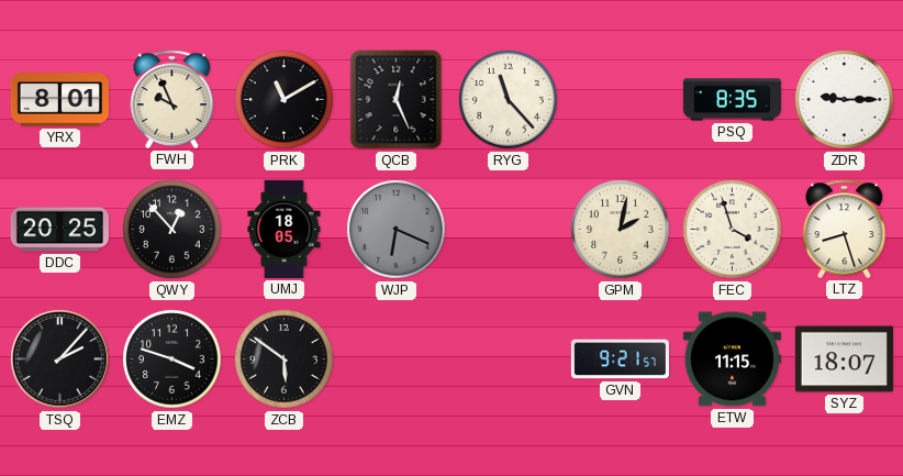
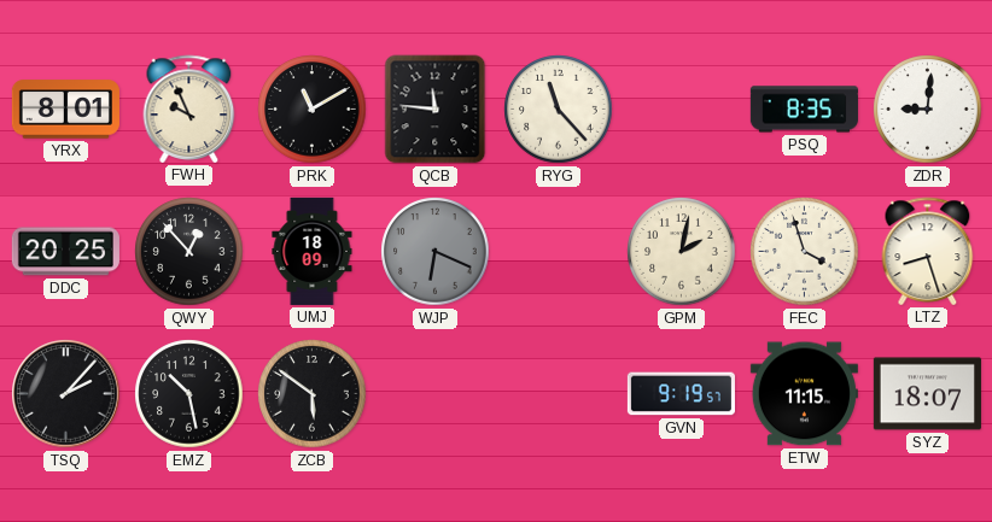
QCB: 12:26 -> 11:46 (436, 110)
ZDR: 9:15 -> 9:01 (928, 110)
UMJ: 18:05 -> 18:09 (313, 251)
EMZ: 3:48 -> 10:28 (189, 394)
GVN: 9:21 -> 9:19 (681, 394)
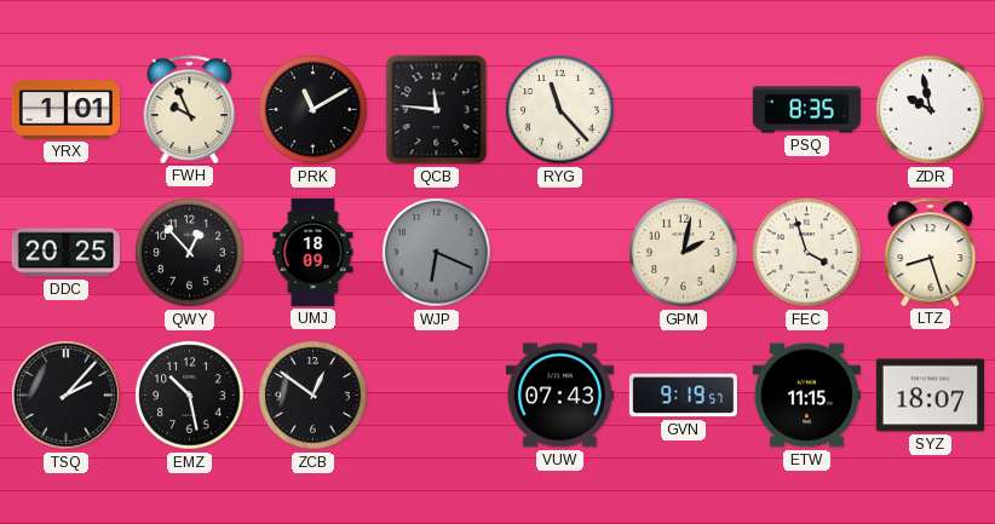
YRX: 8:01 -> 1:01 (65, 110)
ZDR: 9:01 -> 9:58 (931, 110)
ZCB: 5:51 -> 12:51 (314, 396)
VUW: none -> 07:43 (559, 396)
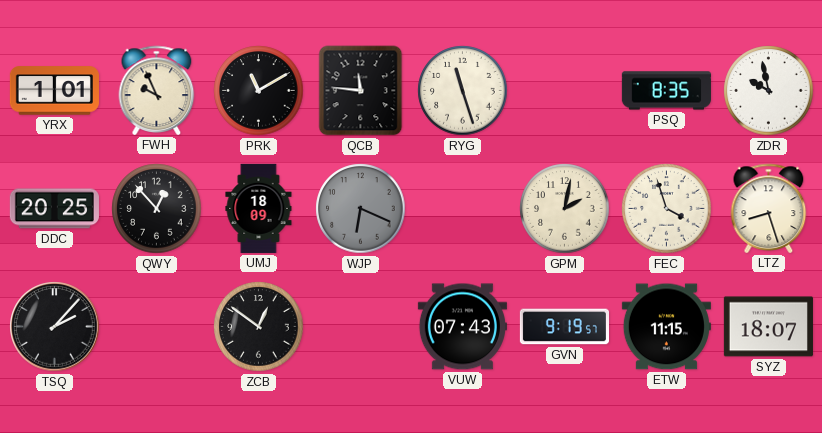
RYG: 11:23 -> 11:27 (463, 91)
EMZ: 10:28 -> none (190, 396)
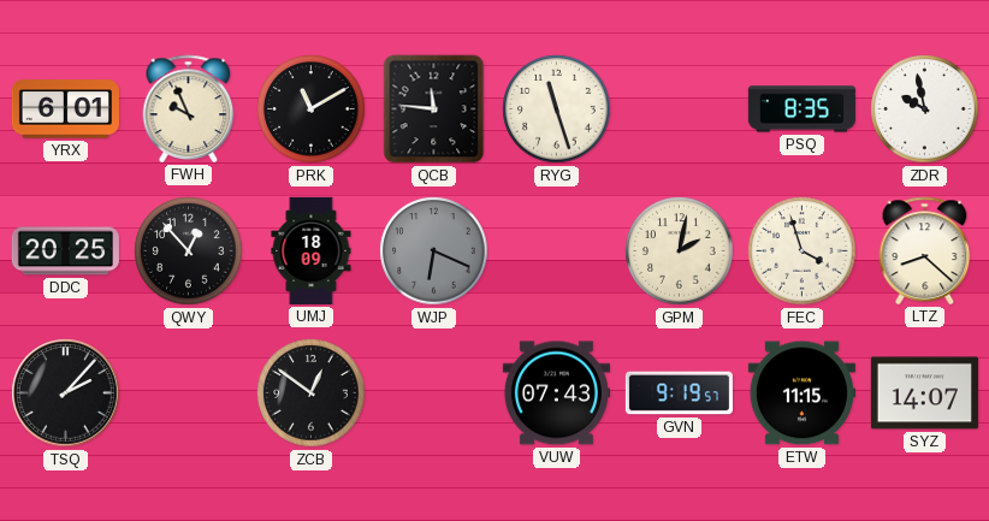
YRX: 1:01 -> 6:01 (65, 109)
LTZ: 8:27 -> 8:22 (925, 250)
SYZ: 18:07 -> 14:07 (924, 393)
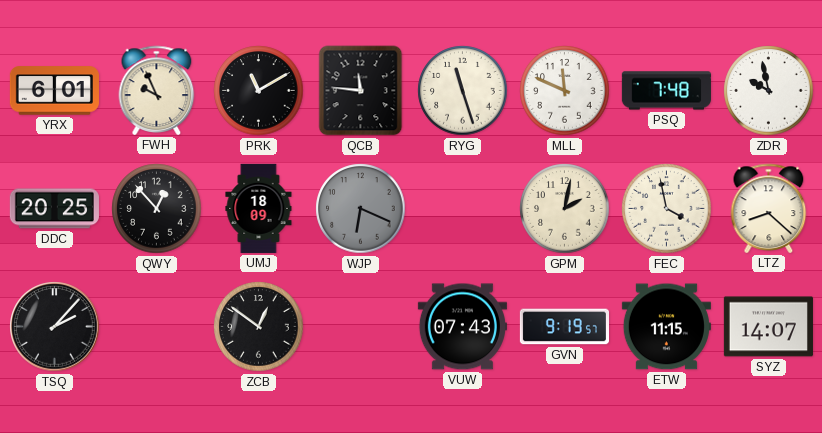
MLL: none -> 11:49 (565, 91)
PSQ: 8:35 -> 7:48 (666, 91)
FEC: 3:57 -> 3:58 (667, 209)
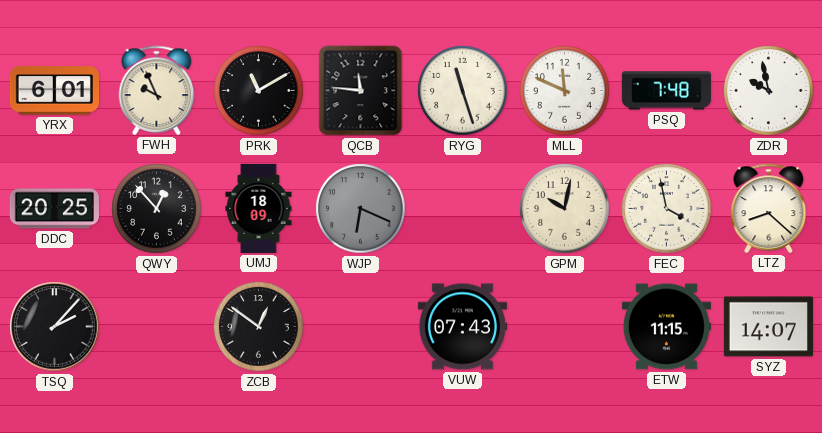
GPM: 2:02 -> 10:02 (565, 209)
GVN: 9:19 -> none (564, 327)
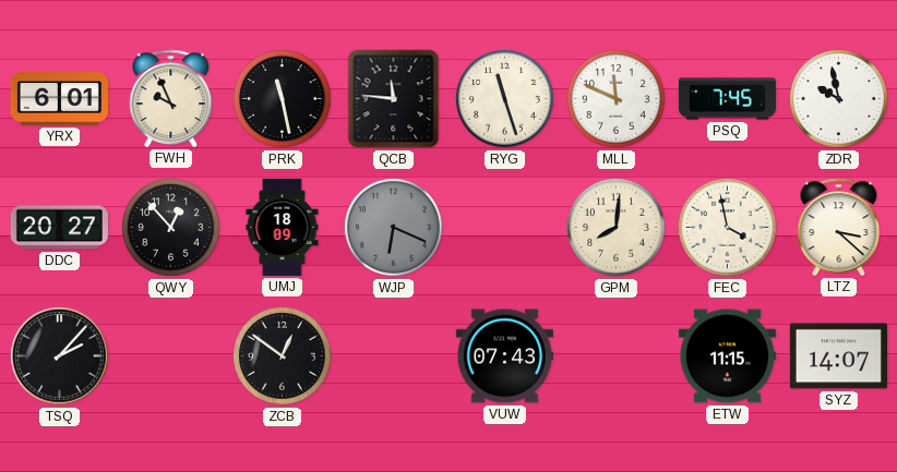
PRK: 11:10 -> 11:28 (283, 99)
PSQ: 7:48 -> 7:45 (727, 99)
DDC: 20:25 -> 20:27 (59, 228)
GPM: 10:02 -> 8:01 (617, 228)
LTZ: 8:22 -> 3:22 (839, 227)
